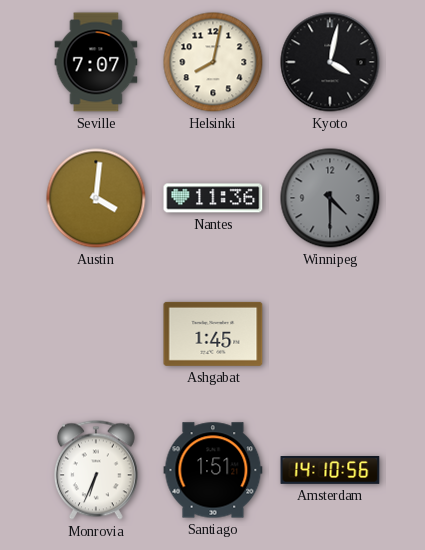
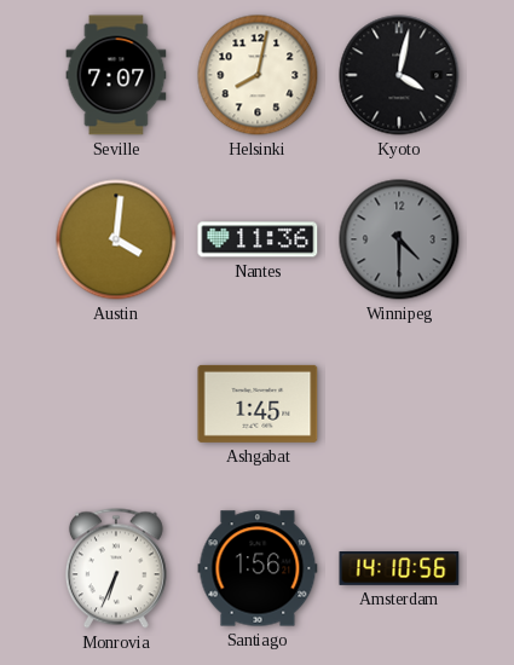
Santiago: 1:51 -> 1:56 (258, 568)
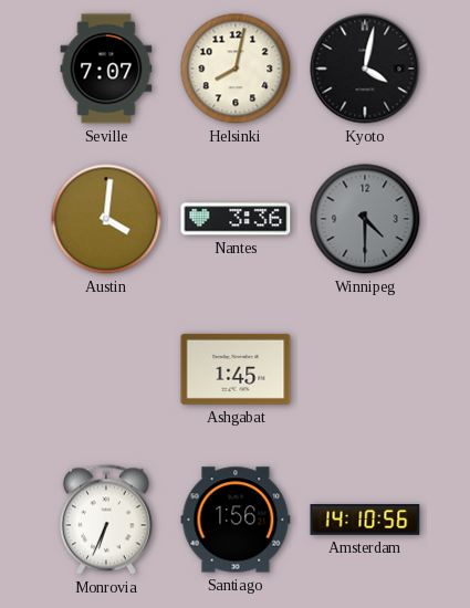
Nantes: 11:36 -> 3:36 (236, 219)
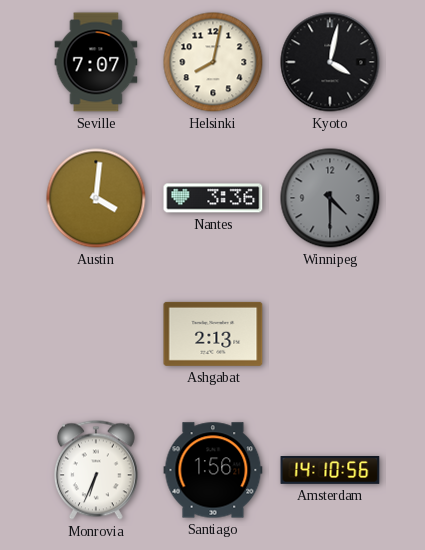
Ashgabat: 1:45 -> 2:13 (213, 334)
